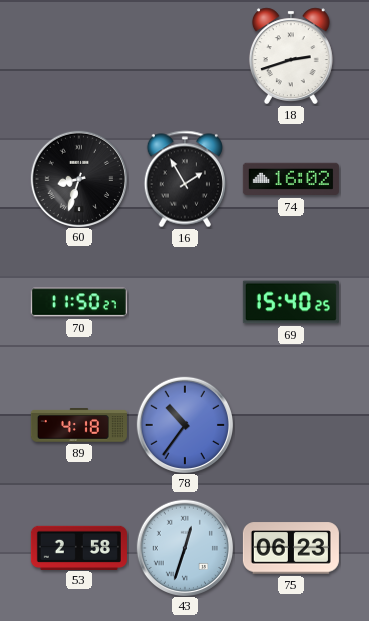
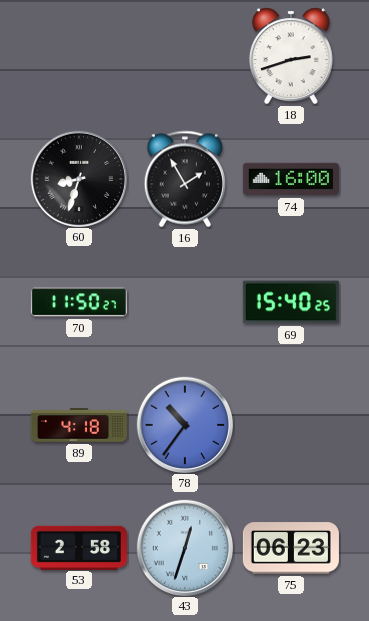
74: 16:02 -> 16:00 (291, 179)
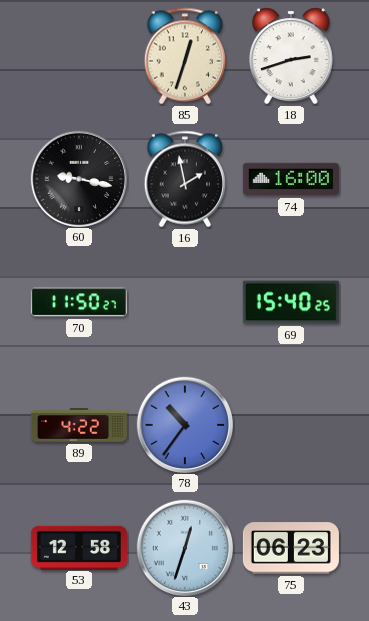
85: none -> 12:33 (184, 56)
60: 8:33 -> 9:17 (78, 178)
16: 1:55 -> 1:58 (184, 179)
89: 4:18 -> 4:22 (79, 425)
53: 2:58 -> 12:58 (79, 547)
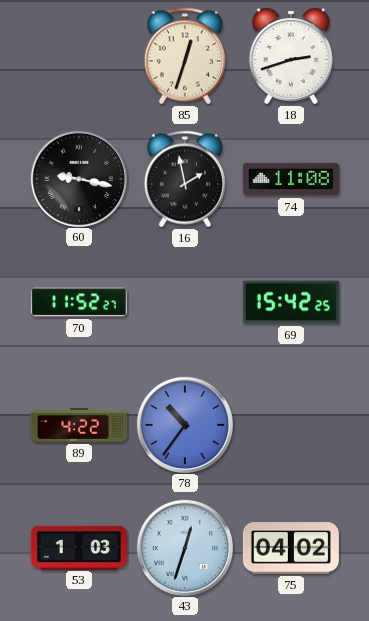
74: 16:00 -> 11:08 (291, 179)
70: 11:50 -> 11:52 (79, 302)
69: 15:40 -> 15:42 (291, 302)
53: 12:58 -> 1:03 (79, 547)
75: 06:23 -> 04:02 (291, 548)
